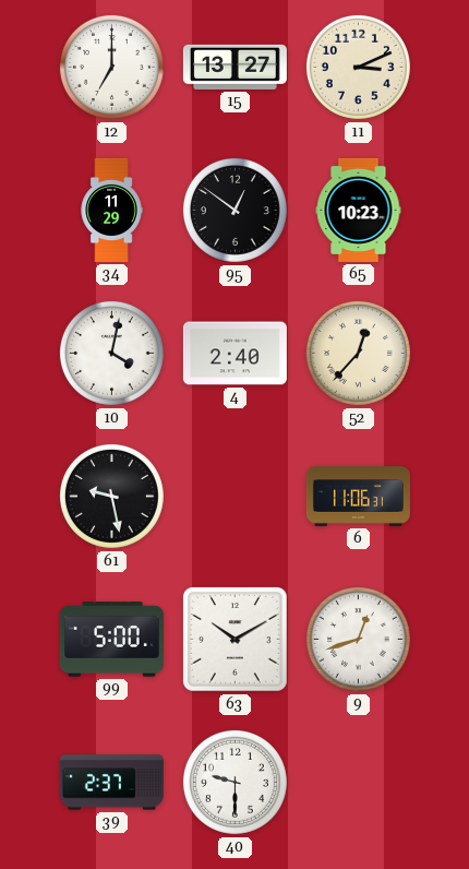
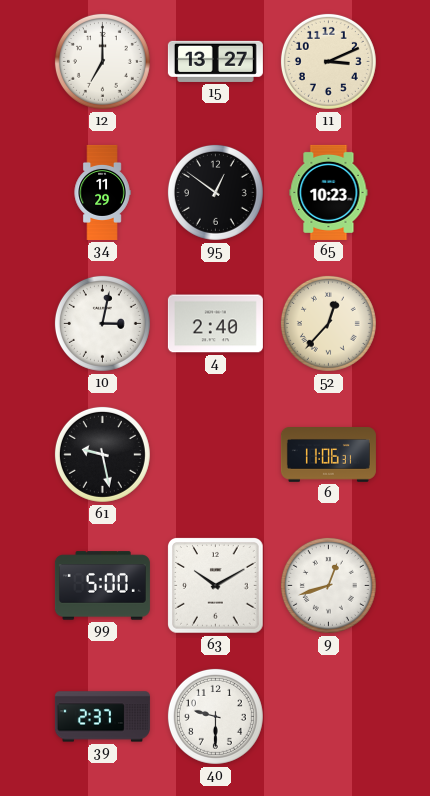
10: 4:02 -> 3:02 (102, 323)
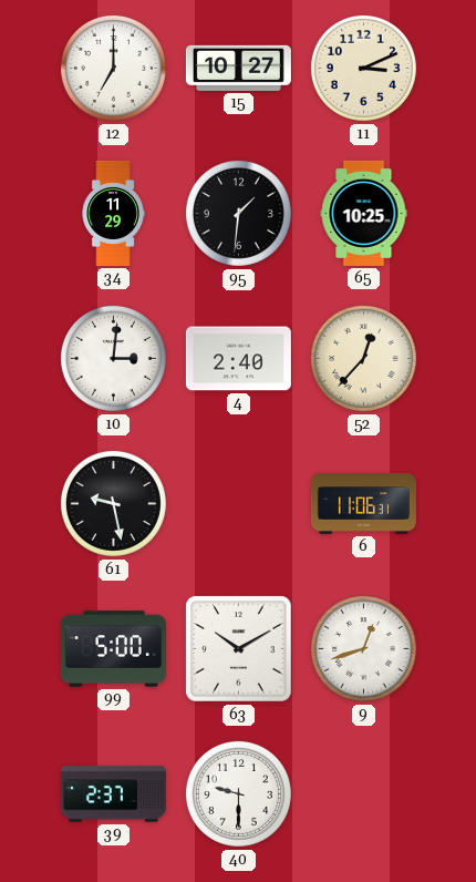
15: 13:27 -> 10:27 (238, 68)
95: 12:51 -> 1:31 (238, 213)
65: 10:23 -> 10:25 (364, 213)
10: 3:02 -> 3:01 (113, 358)
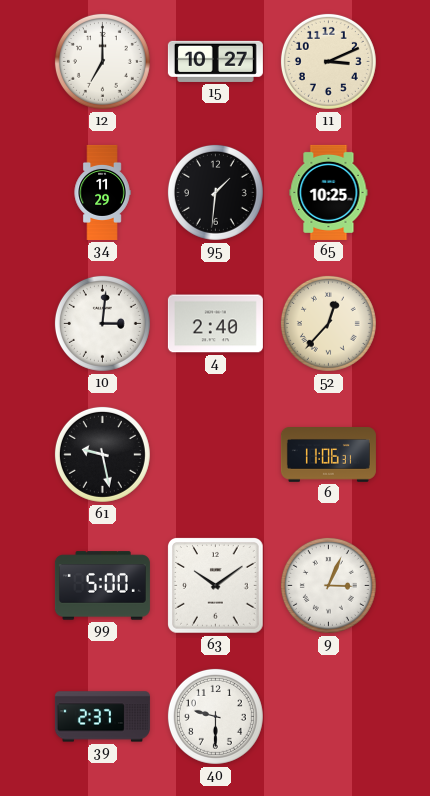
63: 10:10 -> 10:09 (216, 586)
9: 12:42 -> 3:04 (328, 585)
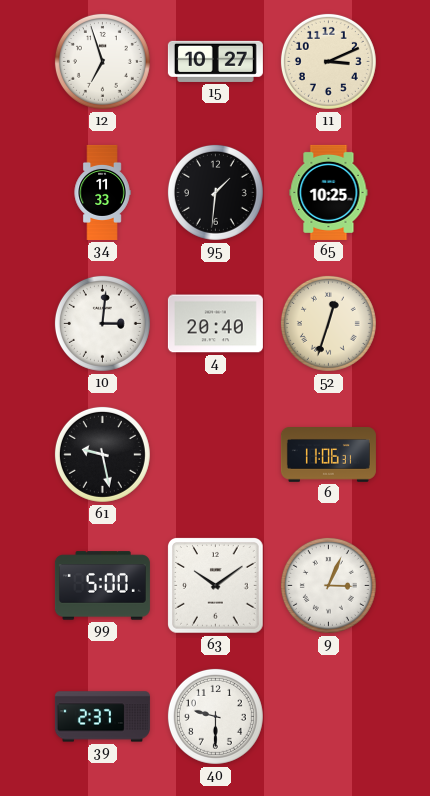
12: 7:00 -> 6:57 (102, 61)
34: 11:29 -> 11:33 (102, 192)
4: 2:40 -> 20:40 (215, 324)
52: 12:37 -> 12:33 (328, 323)
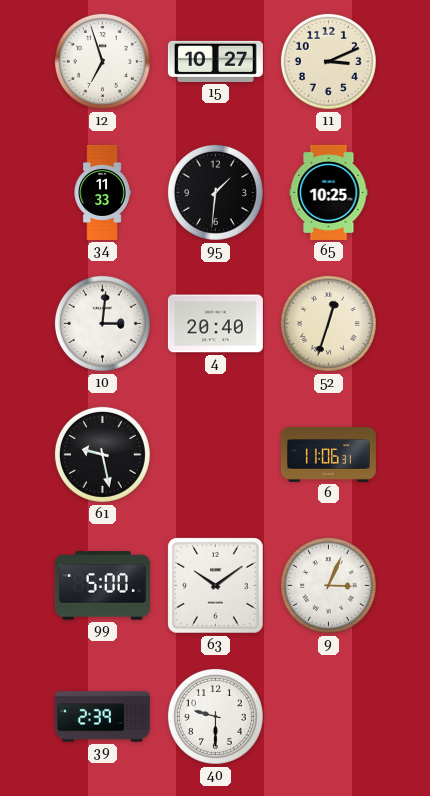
39: 2:37 -> 2:39 (102, 717)
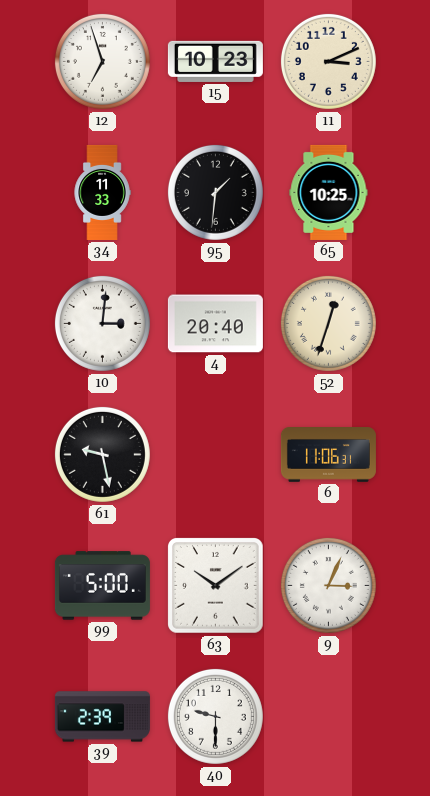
15: 10:27 -> 10:23 (215, 61)
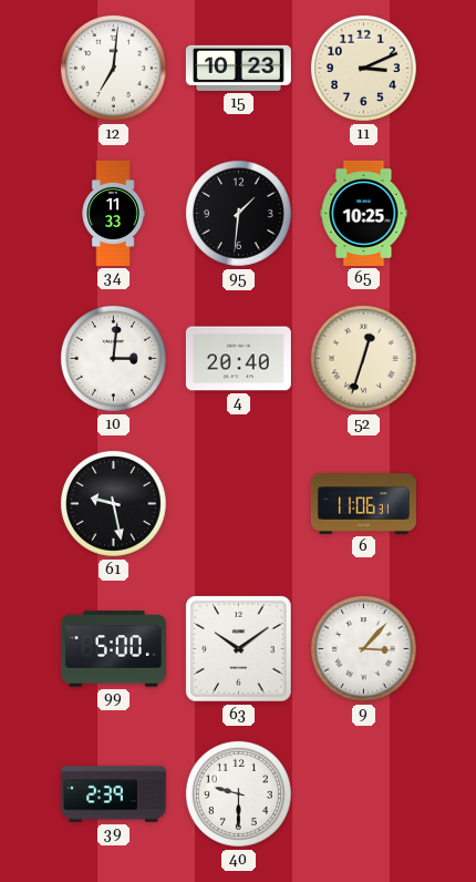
12: 6:57 -> 7:01 (113, 68)
9: 3:04 -> 3:07 (363, 648)
